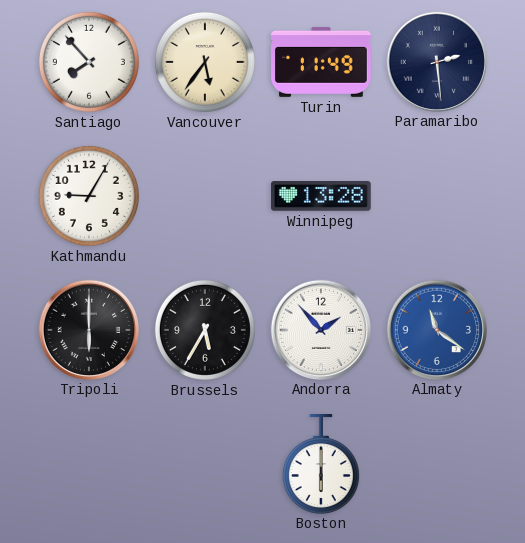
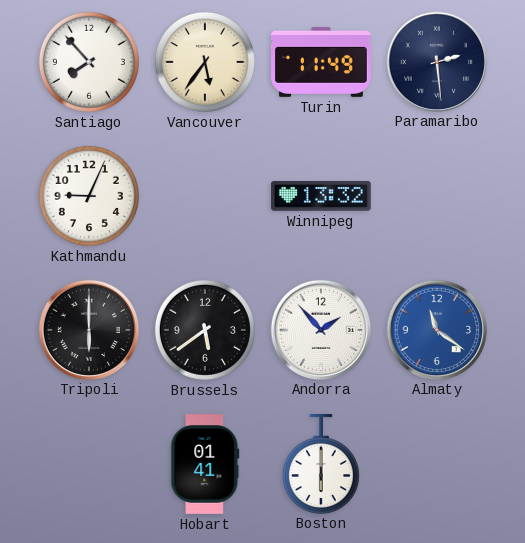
Kathmandu: 9:05 -> 9:04 (89, 196)
Winnipeg: 13:28 -> 13:32 (322, 197)
Brussels: 5:35 -> 5:39 (205, 330)
Hobart: none -> 01:41 (205, 465)
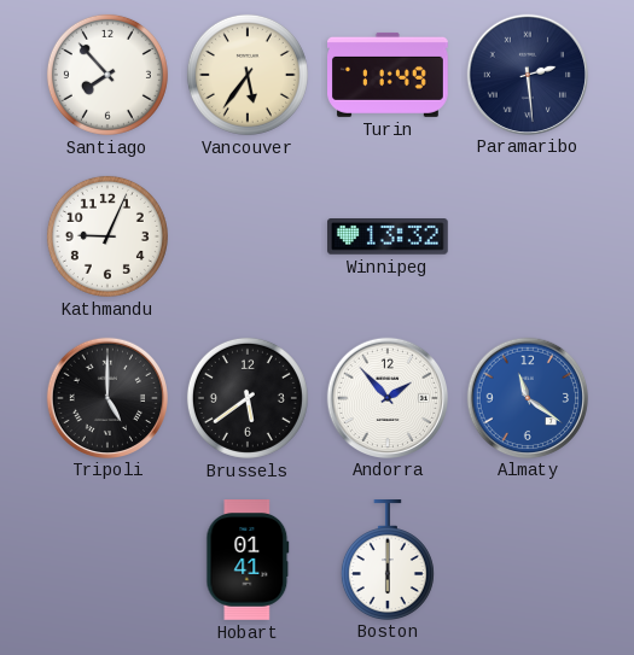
Tripoli: 6:00 -> 5:00 (106, 397)
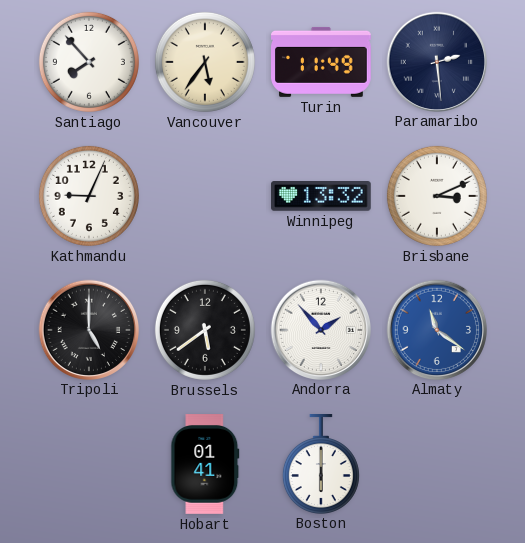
Brisbane: none -> 3:11 (437, 196)
